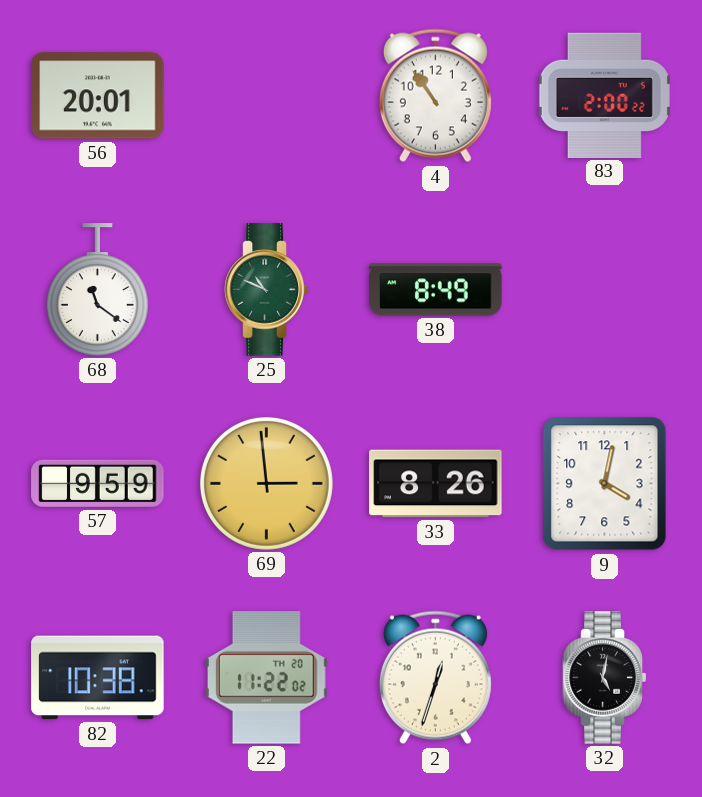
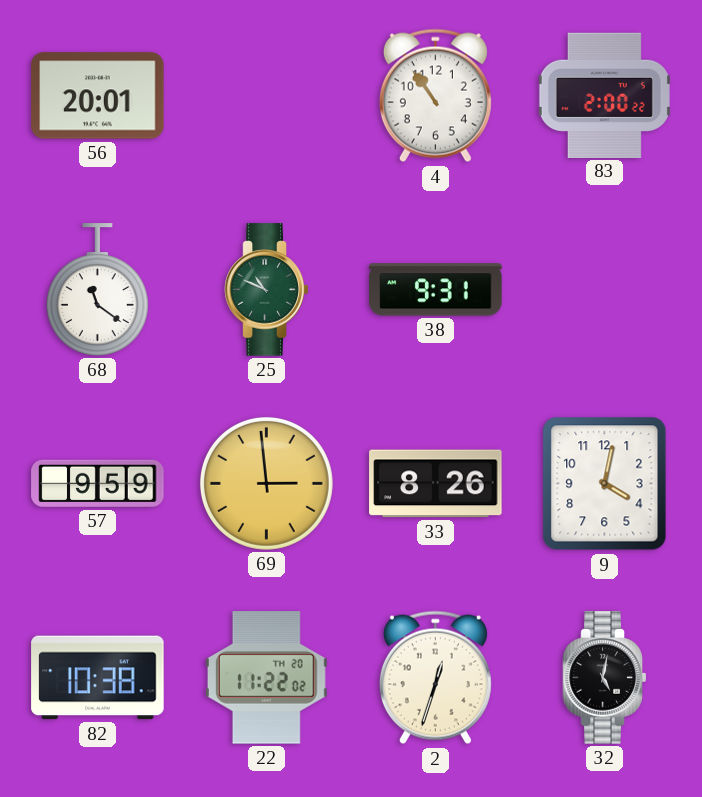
38: 8:49 -> 9:31 (436, 290)
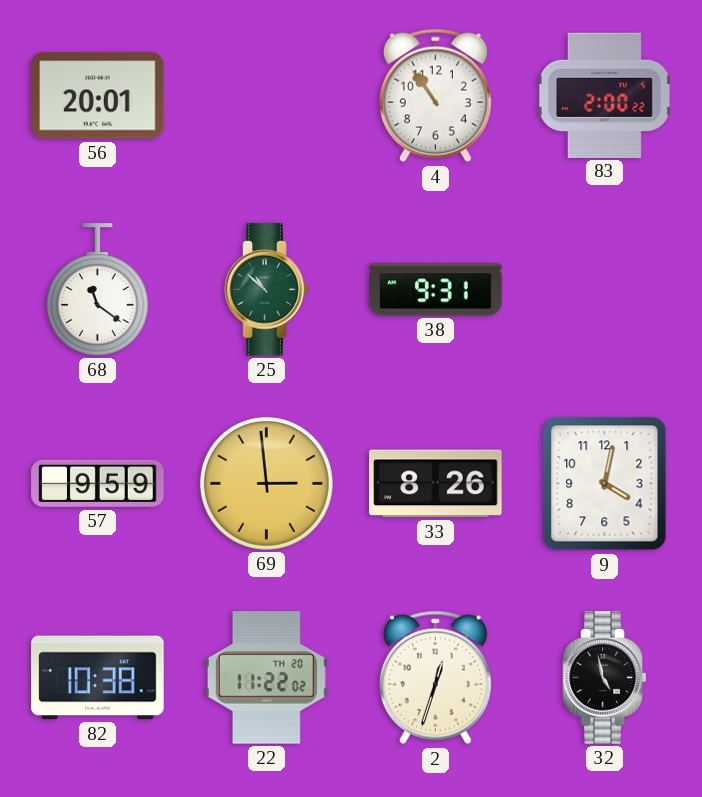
25: 10:49 -> 10:52 (267, 290)
32: 5:02 -> 4:58 (605, 678)
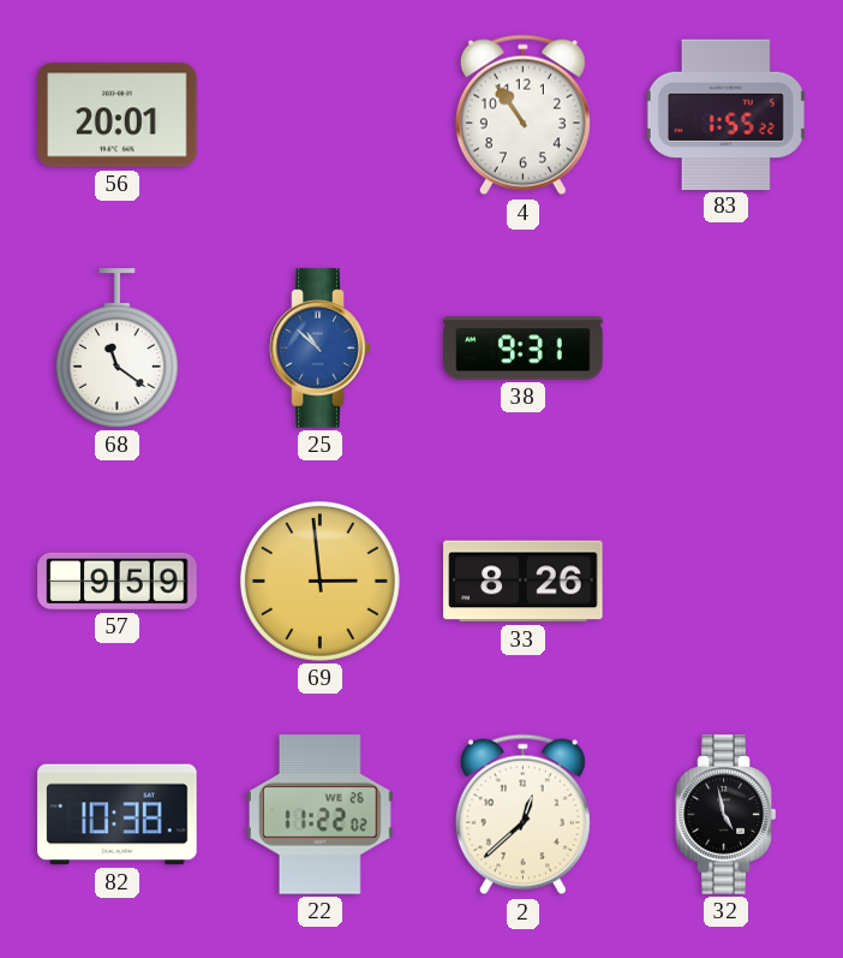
83: 2:00 -> 1:55 (725, 114)
25 dial: green -> blue (321, 349)
9: 4:02 -> none (605, 484)
22 date: TH 20 -> WE 26 (319, 815)
2: 12:33 -> 12:38 (522, 815)
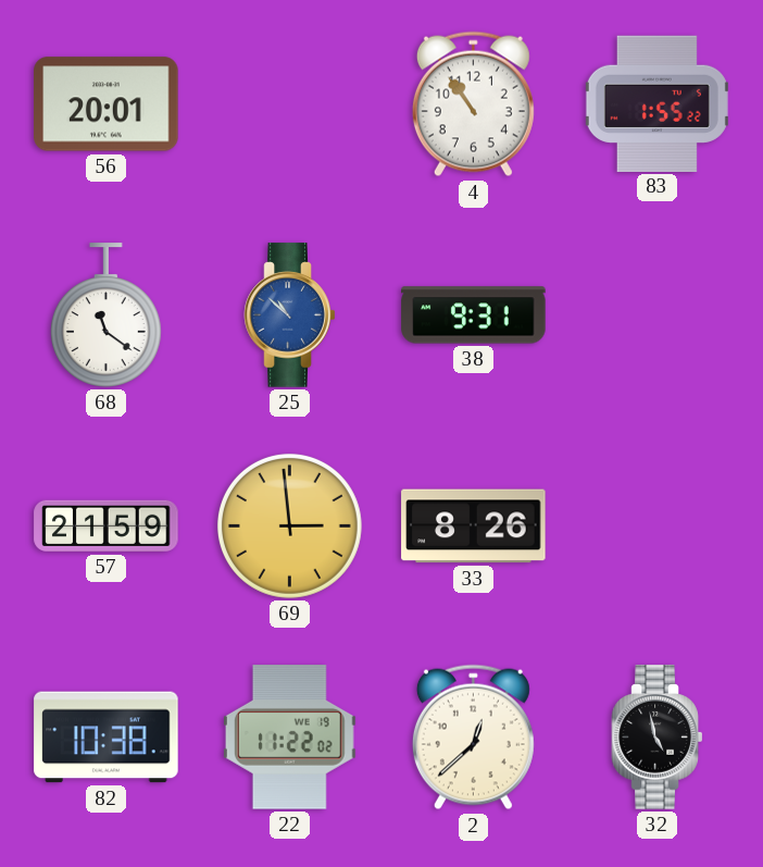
57: 9:59 -> 21:59 (107, 525)
22 date: WE 26 -> WE 19 (289, 738)
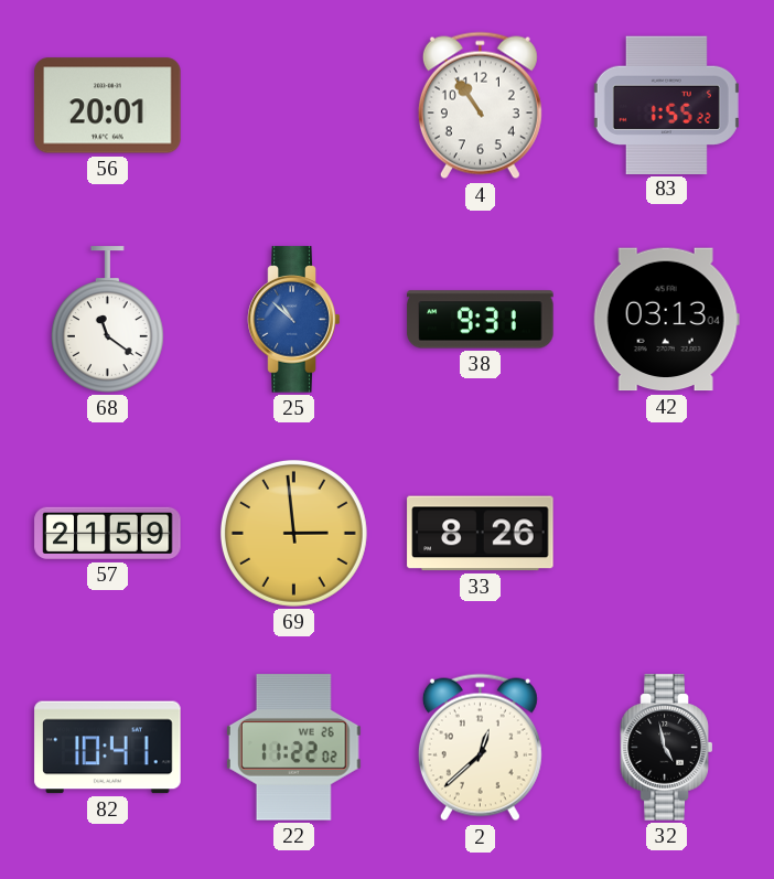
42: none -> 03:13 (666, 320)
82: 10:38 -> 10:41 (108, 748)
22 date: WE 19 -> WE 26 (293, 748)
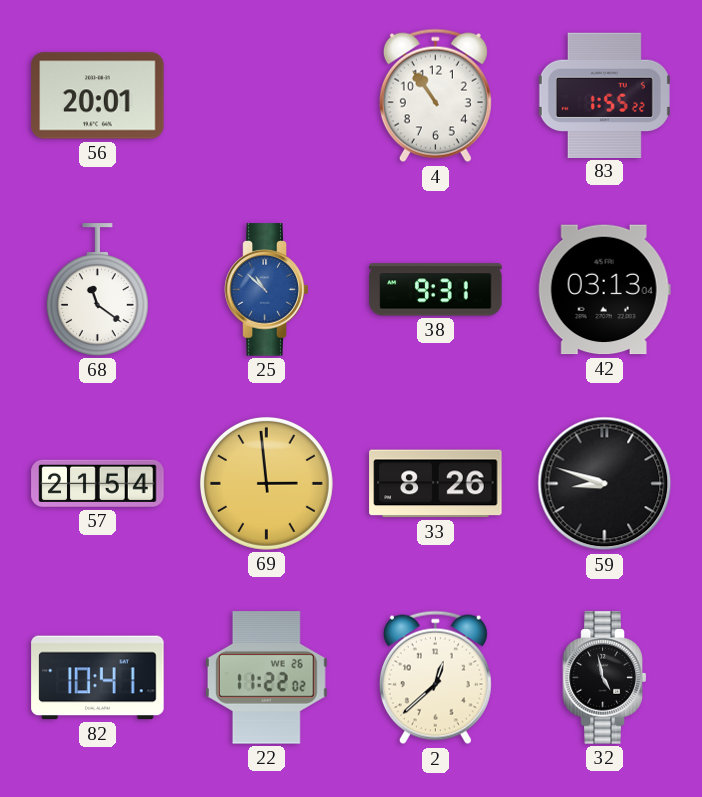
57: 21:59 -> 21:54 (98, 483)
59: none -> 8:48 (605, 484)
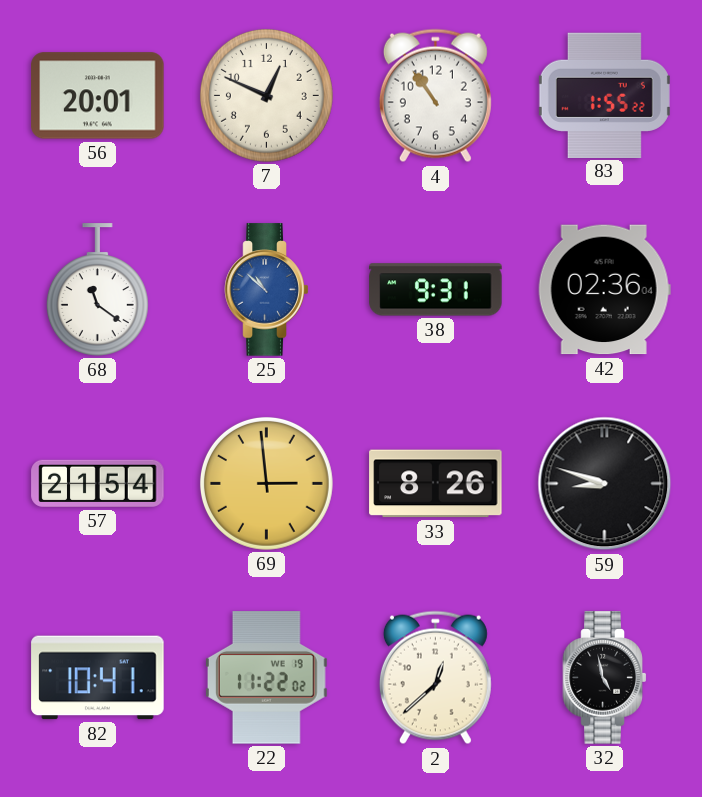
7: none -> 12:49 (266, 95)
42: 03:13 -> 02:36 (604, 290)
22 date: WE 26 -> WE 19 (266, 678)
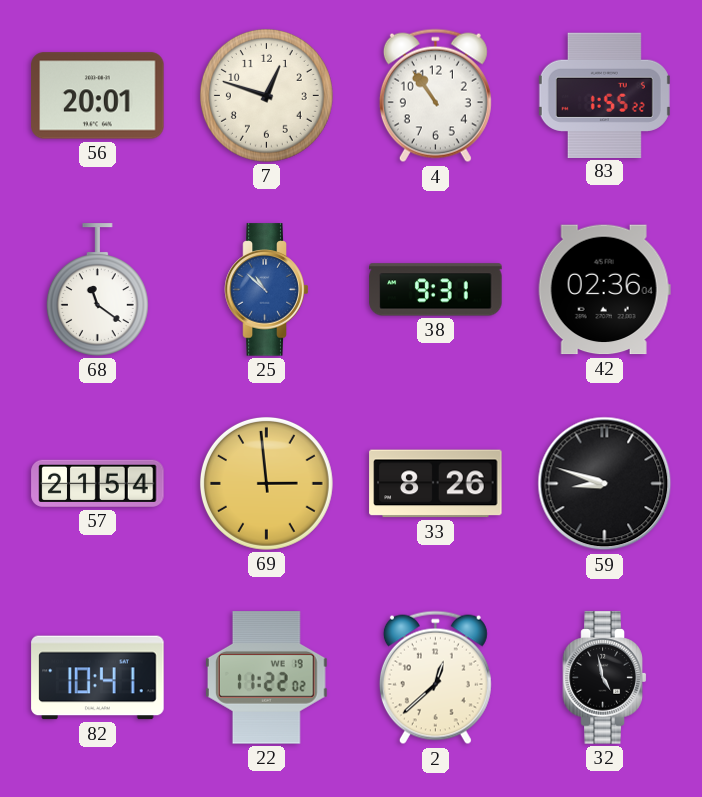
7: 12:49 -> 12:48 (266, 95)
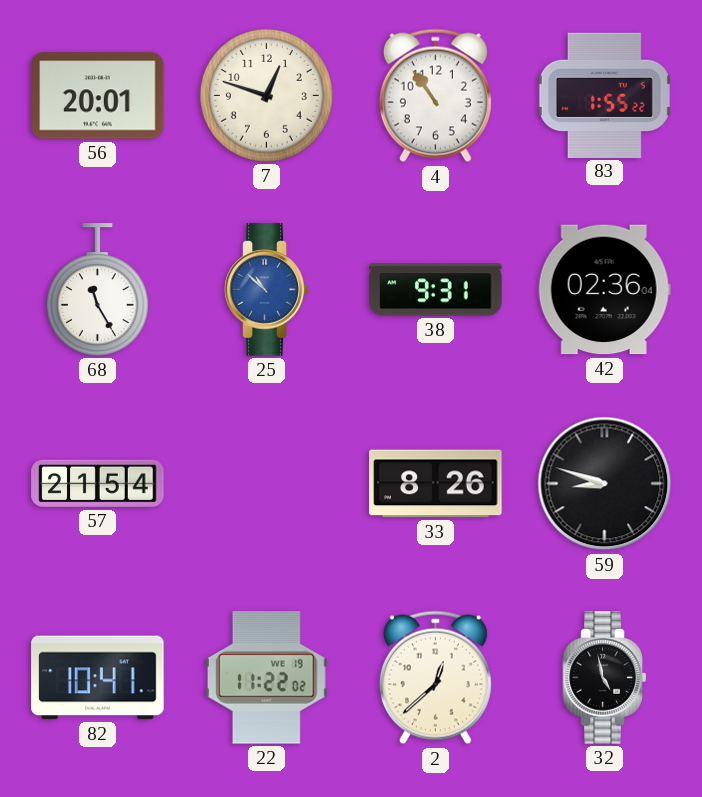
68: 11:21 -> 11:25 (97, 290)
69: 2:59 -> none (266, 483)
